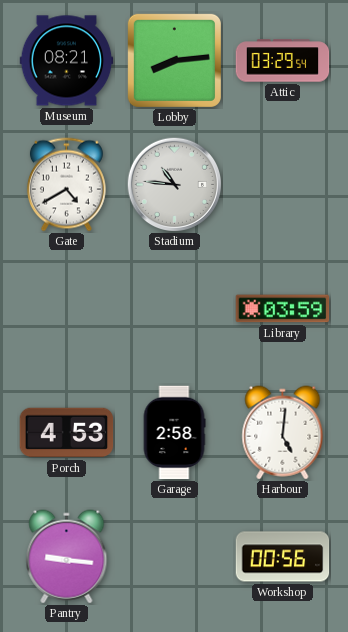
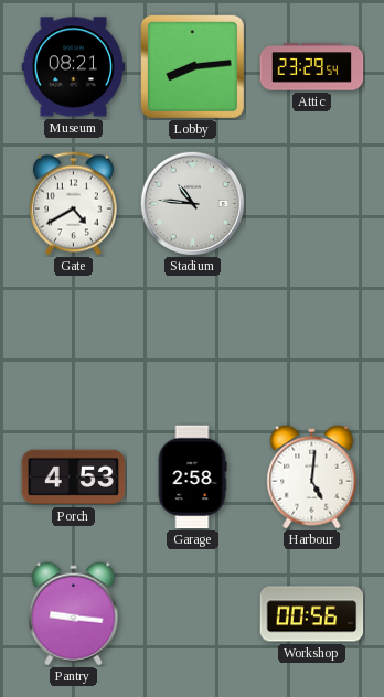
Attic: 03:29 -> 23:29 (312, 67)
Library: 03:59 -> none (283, 309)
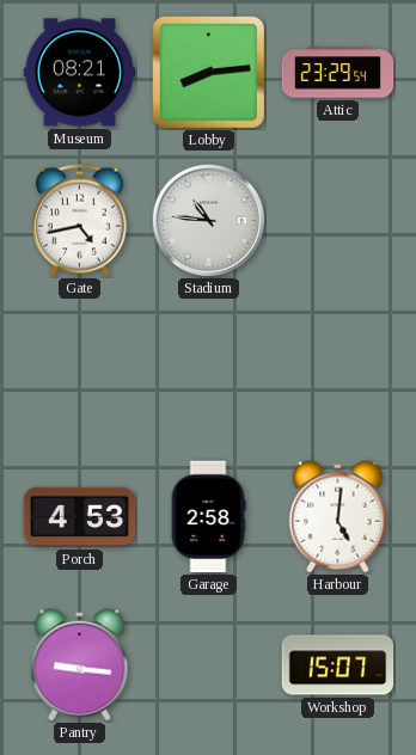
Gate: 4:40 -> 4:43 (79, 221)
Workshop: 00:56 -> 15:07 (338, 665)
